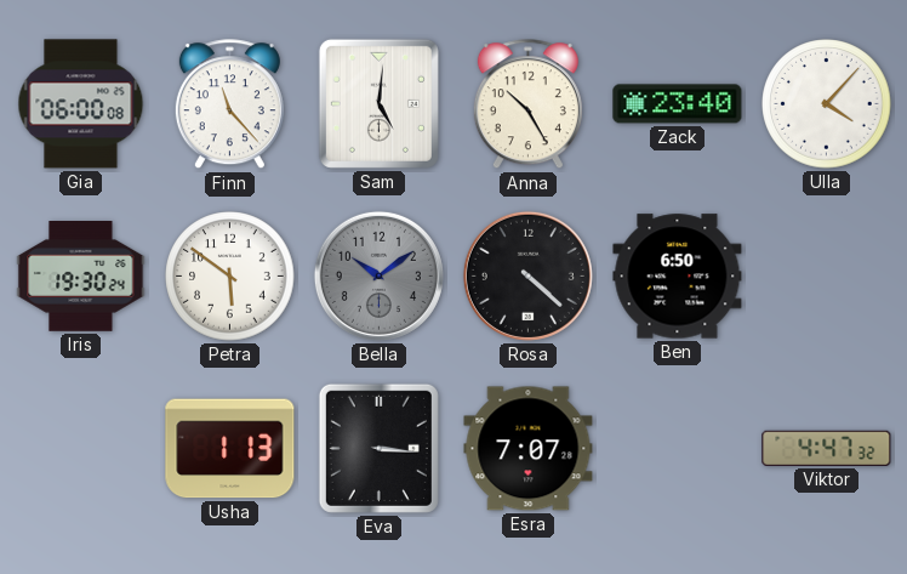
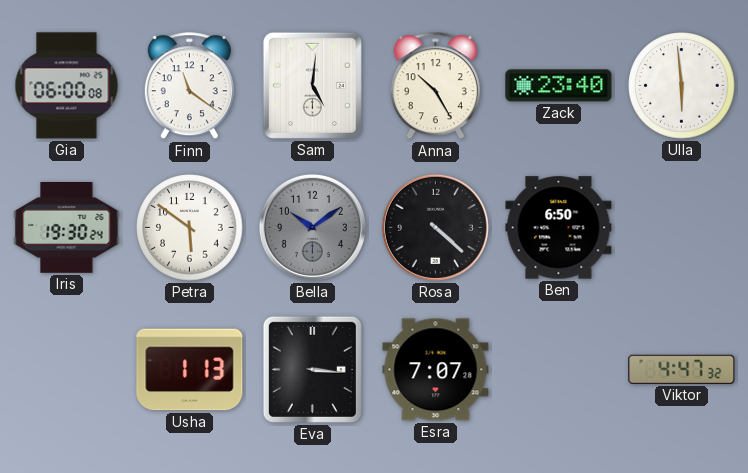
Finn: 11:23 -> 11:21 (189, 86)
Ulla: 4:07 -> 5:59 (682, 86)
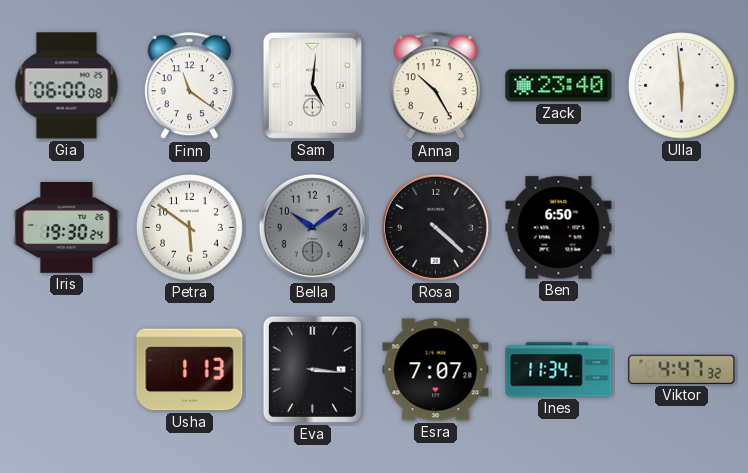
Ines: none -> 11:34 (559, 370)
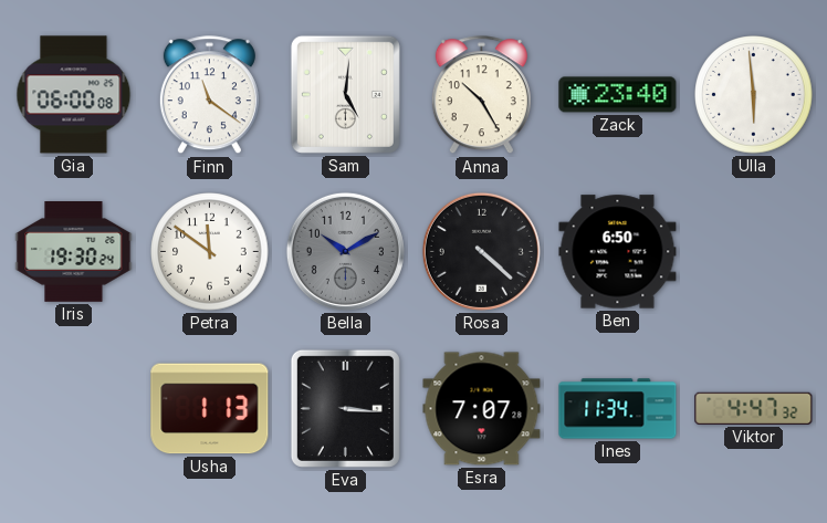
Petra: 5:51 -> 11:51 (210, 252)
Bella: 10:09 -> 10:10 (345, 251)
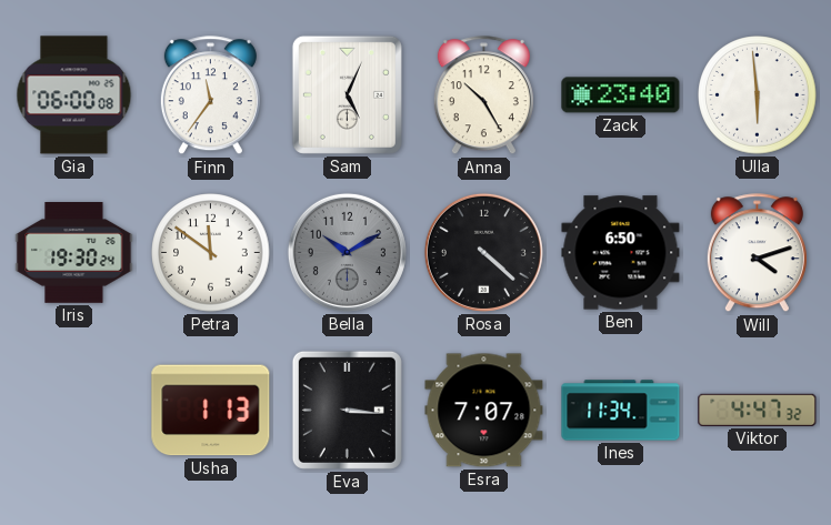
Finn: 11:21 -> 11:36 (210, 95)
Sam: 5:01 -> 5:04 (347, 94)
Will: none -> 4:12 (757, 253)
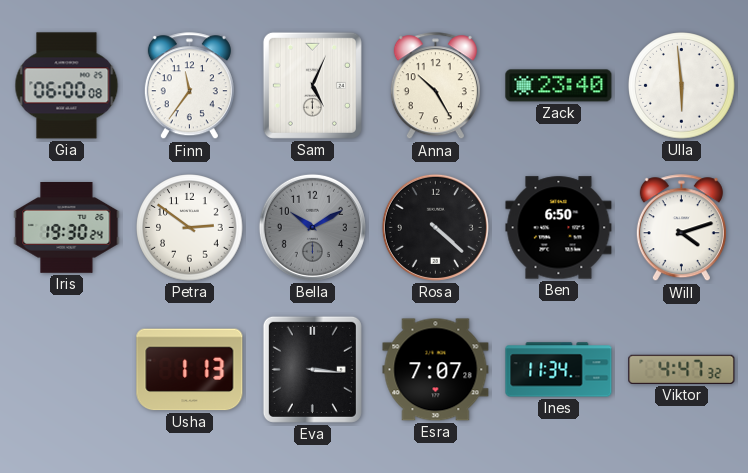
Petra: 11:51 -> 2:51 (190, 228)
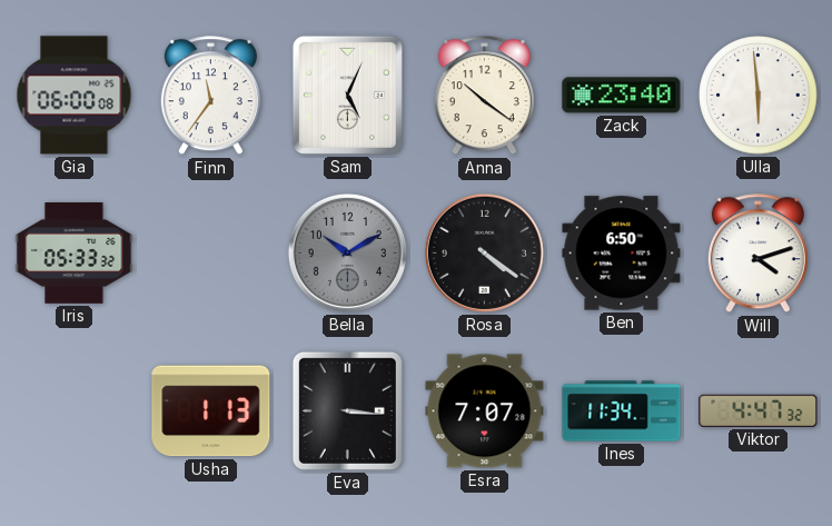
Anna: 10:25 -> 10:21 (484, 96)
Iris: 19:30 -> 05:33 (75, 254)
Petra: 2:51 -> none (190, 228)
Rosa: 4:22 -> 4:21 (484, 252)
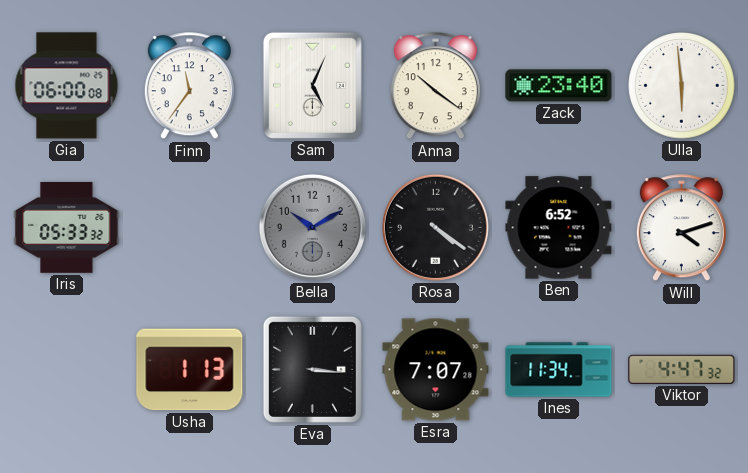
Ben: 6:50 -> 6:52 (559, 228)
